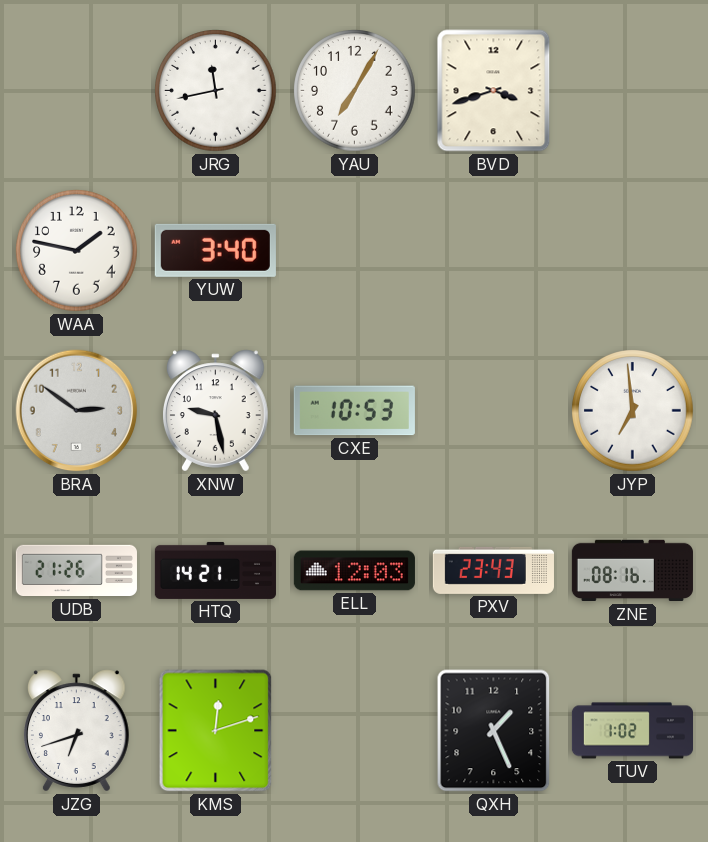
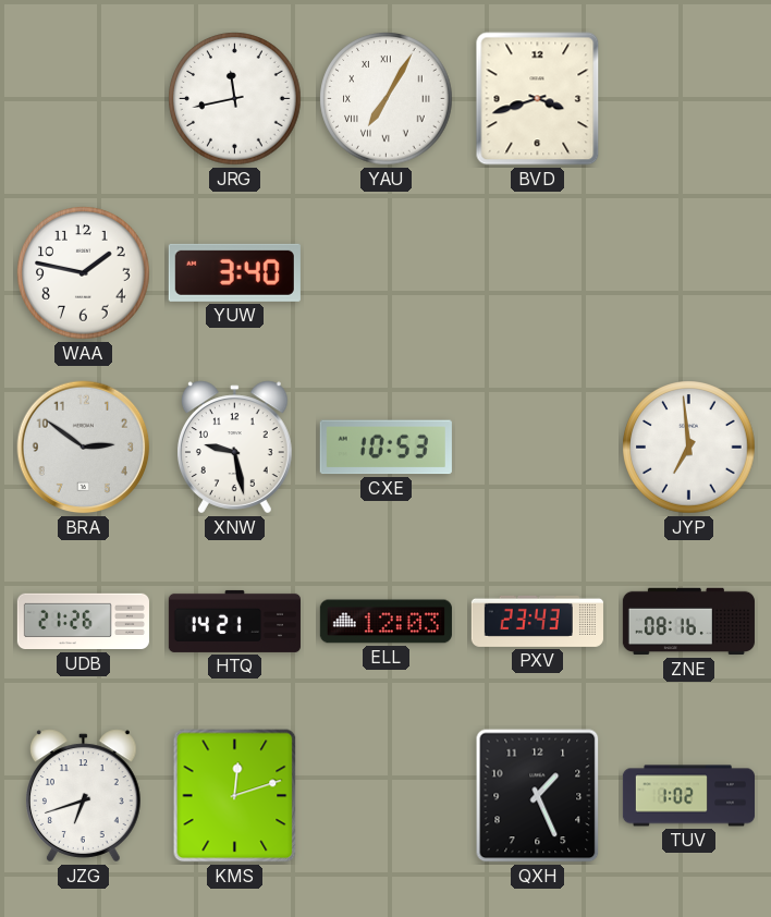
YAU numerals: Arabic -> Roman (387, 99)
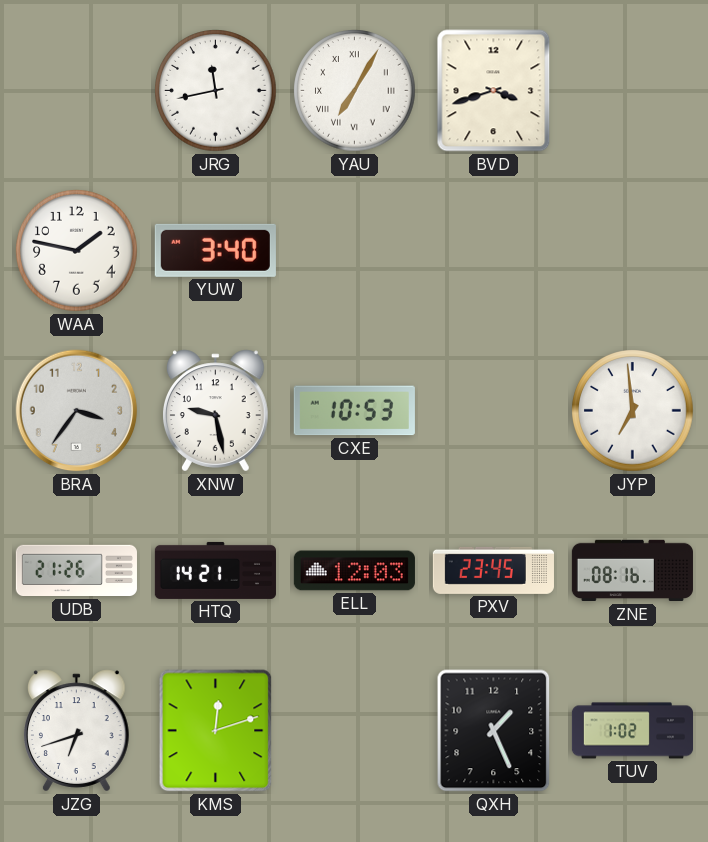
BRA: 2:51 -> 3:36 (77, 411)
PXV: 23:43 -> 23:45 (493, 570)
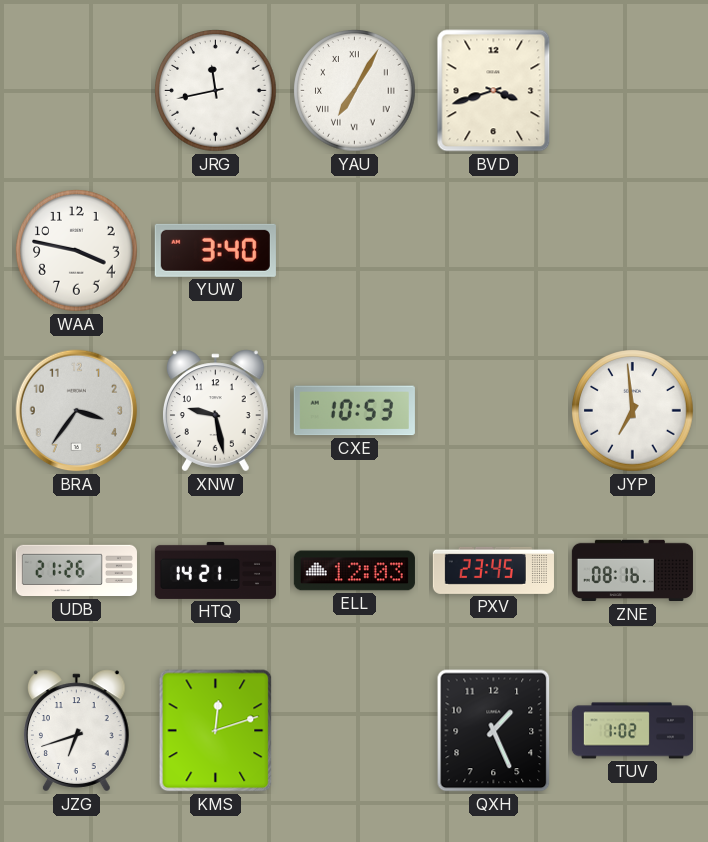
WAA: 1:47 -> 3:47 (77, 251)
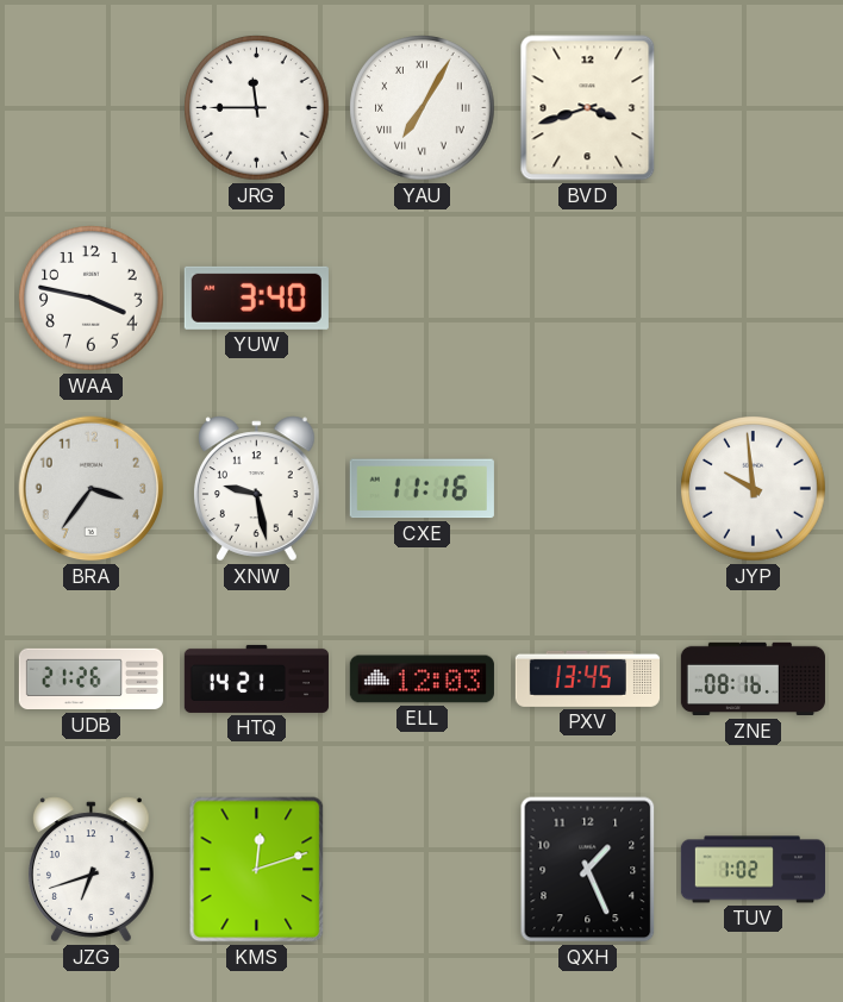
JRG: 11:43 -> 11:45 (257, 108)
CXE: 10:53 -> 11:16 (421, 489)
JYP: 6:59 -> 9:59 (754, 489)
PXV: 23:45 -> 13:45 (587, 678)
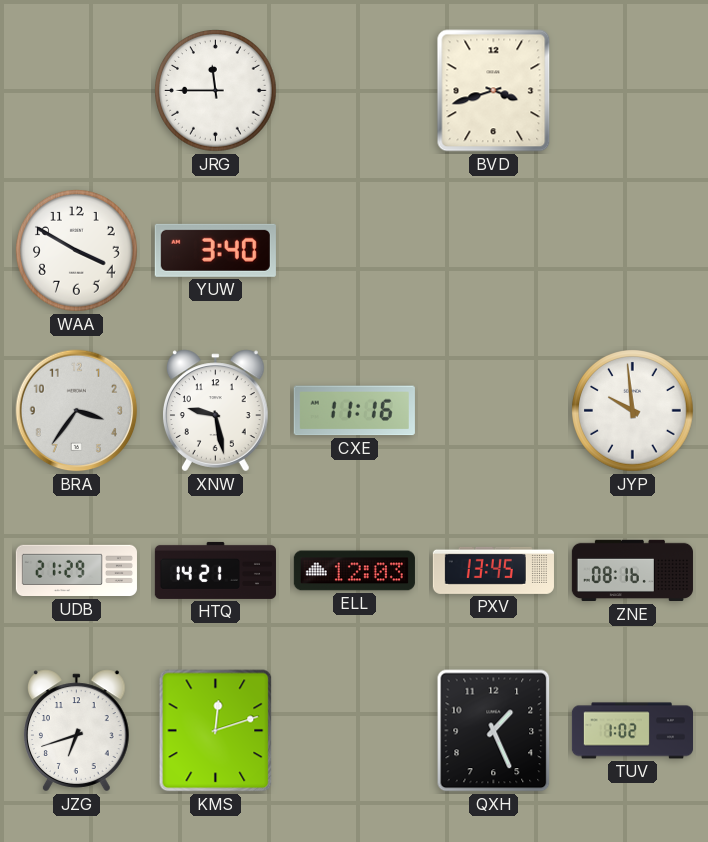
YAU: 7:05 -> none (423, 108)
WAA: 3:47 -> 3:50 (77, 251)
UDB: 21:26 -> 21:29 (76, 571)
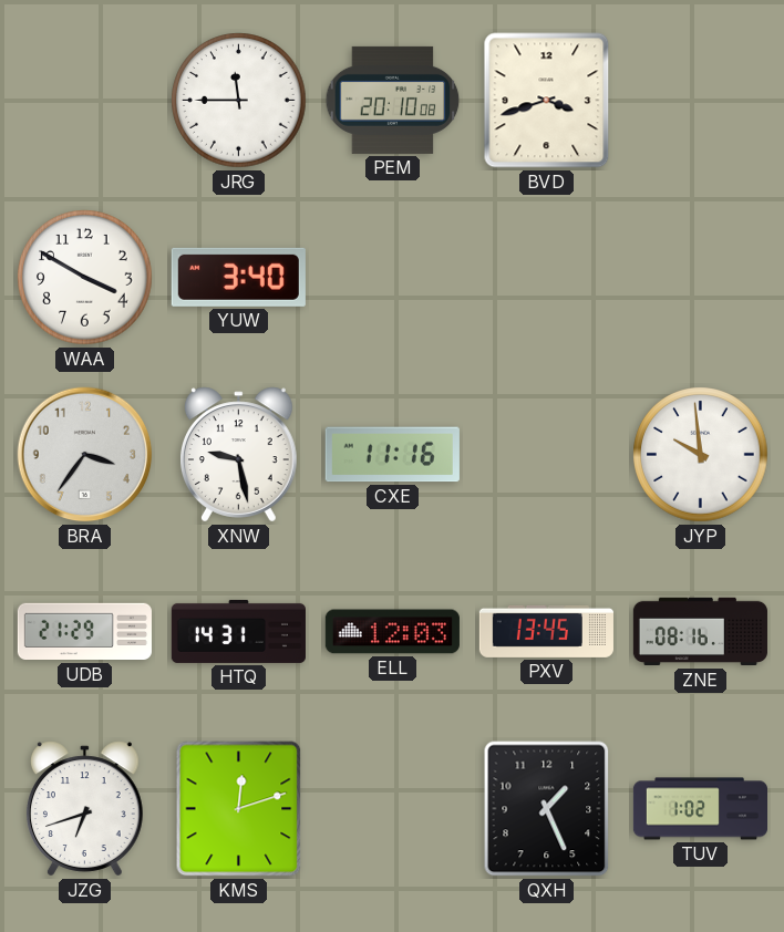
PEM: none -> 20:10 (393, 100)
HTQ: 14:21 -> 14:31 (238, 631)
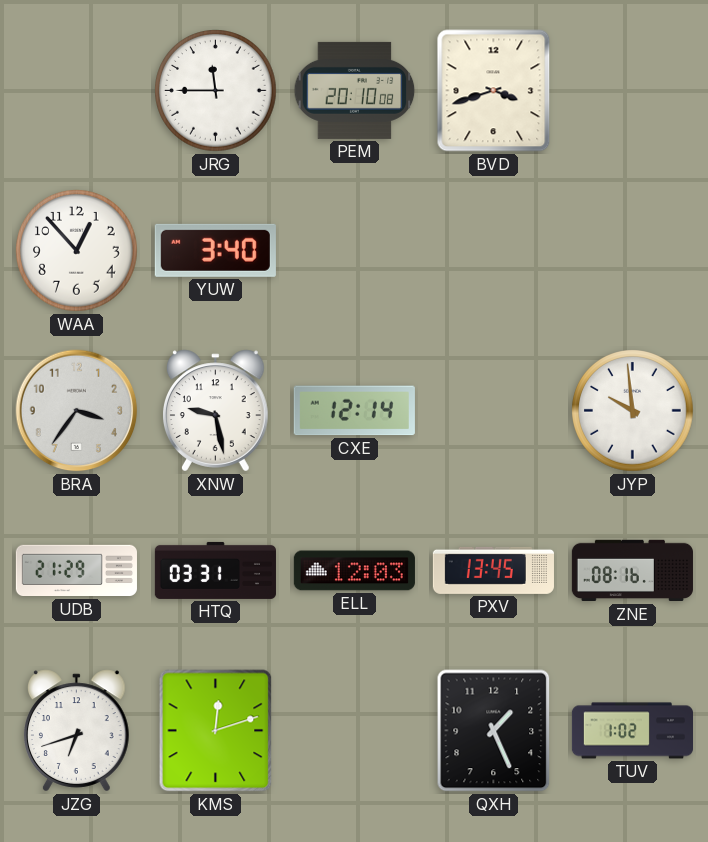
WAA: 3:50 -> 12:53 (77, 251)
CXE: 11:16 -> 12:14 (354, 411)
HTQ: 14:31 -> 03:31 (215, 570)
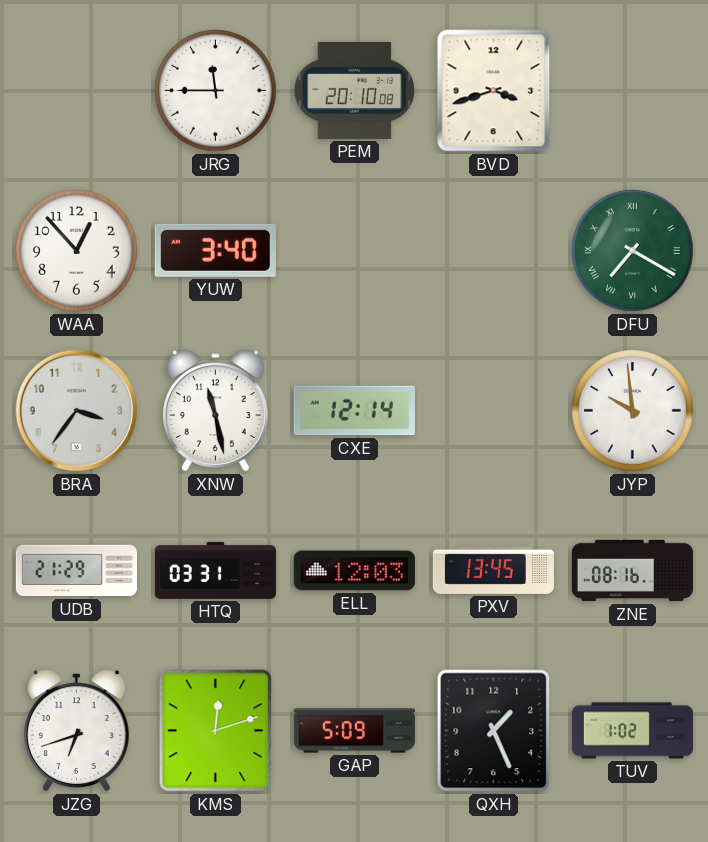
DFU: none -> 7:20 (633, 251)
XNW: 9:28 -> 11:28 (215, 411)
GAP: none -> 5:09 (354, 731)
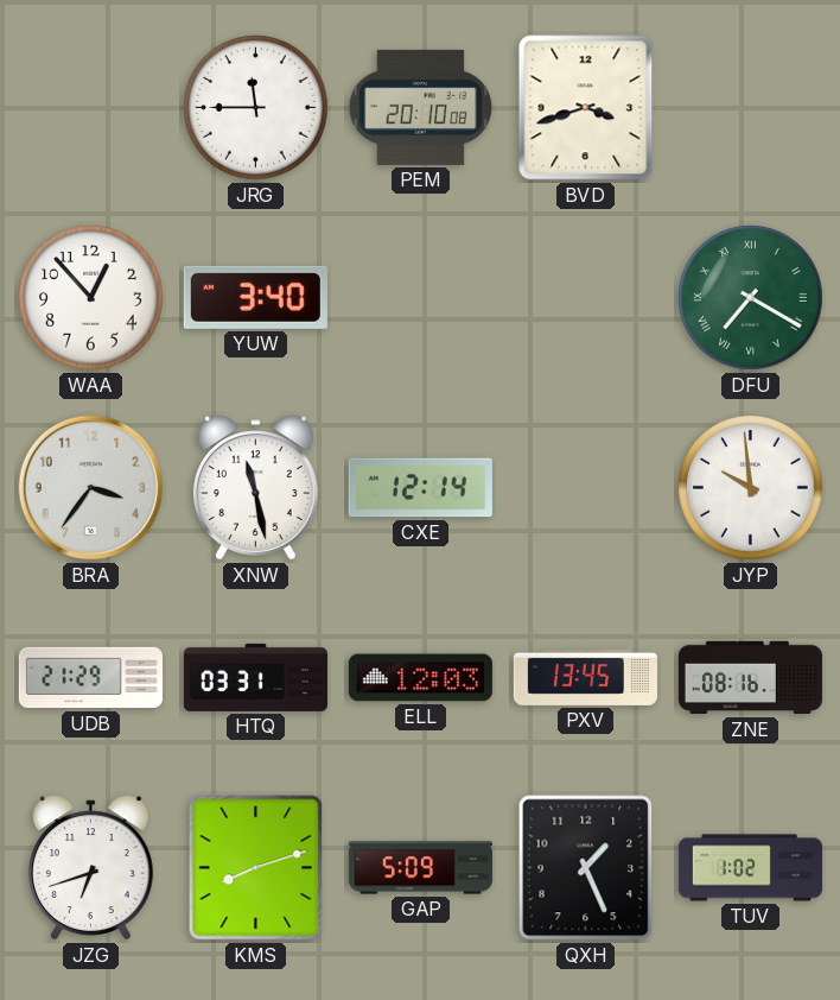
KMS: 12:12 -> 8:12 (256, 868)
